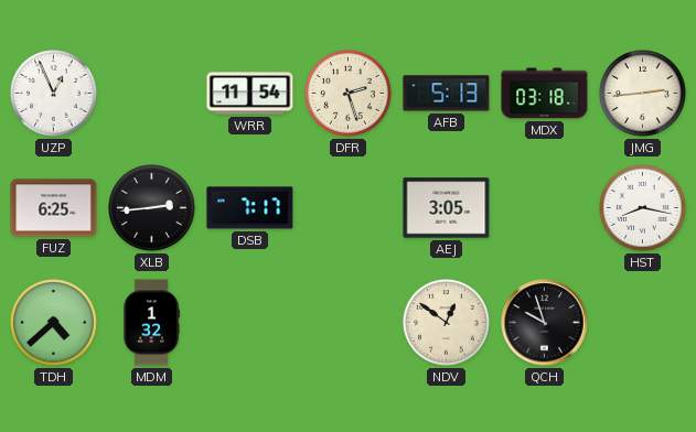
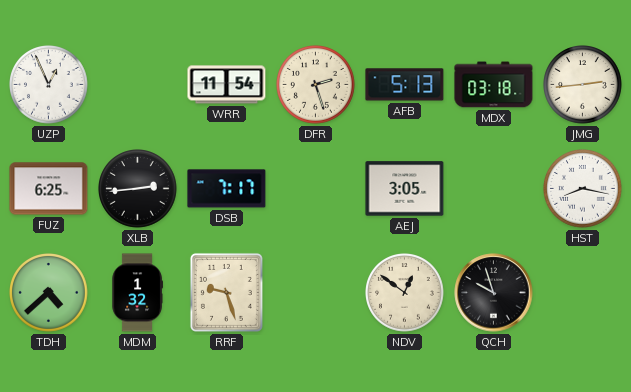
RRF: none -> 9:27 (226, 292)
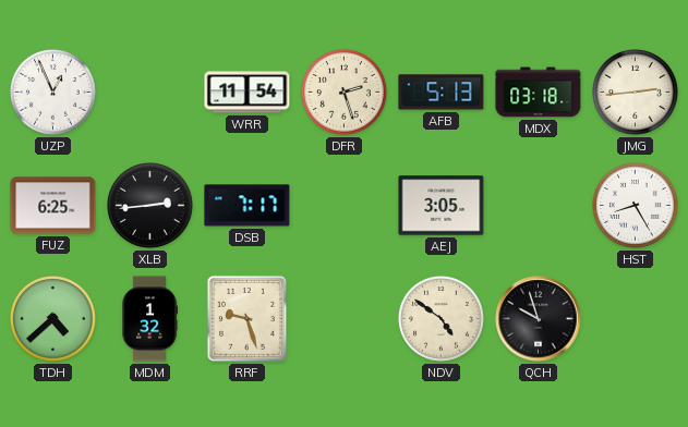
HST: 8:17 -> 8:25 (636, 206)
NDV: 12:51 -> 4:51 (442, 319)
